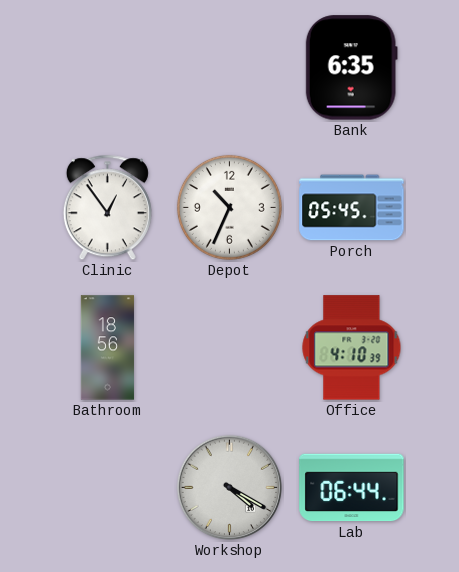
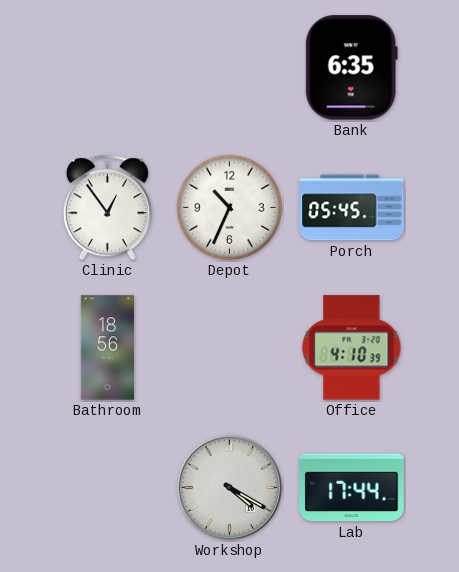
Lab: 06:44 -> 17:44 (352, 488)
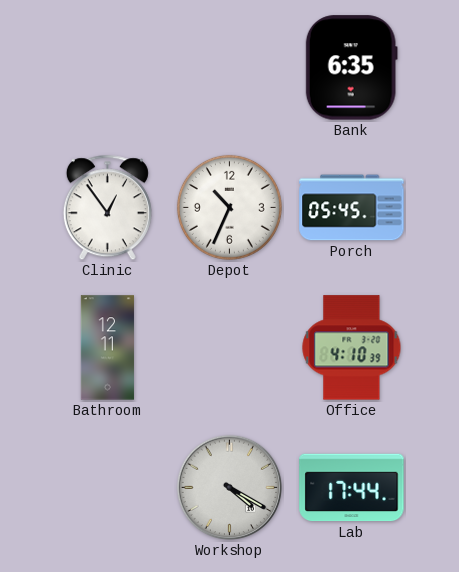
Bathroom: 18:56 -> 12:11 (107, 348)
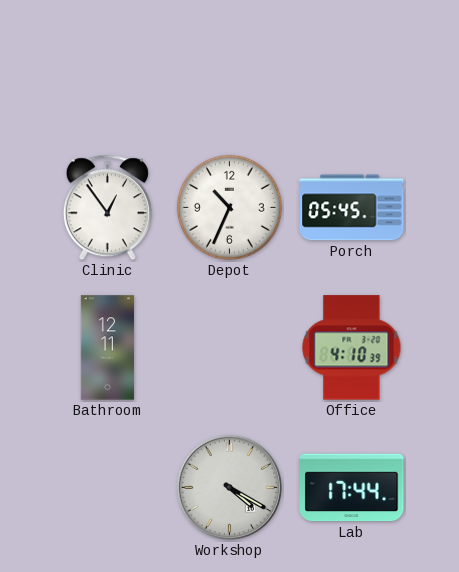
Bank: 6:35 -> none (351, 68)
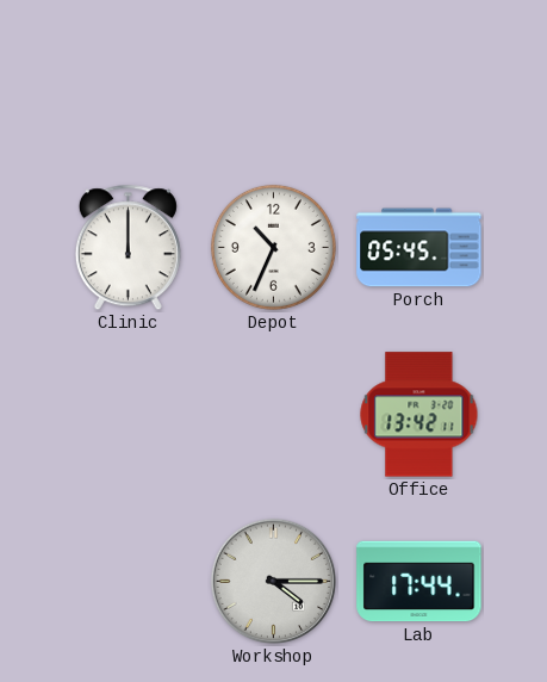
Clinic: 12:54 -> 12:00 (128, 248)
Bathroom: 12:11 -> none (107, 348)
Office: 4:10 -> 13:42 (419, 415)
Workshop: 4:20 -> 4:15 (274, 582)
